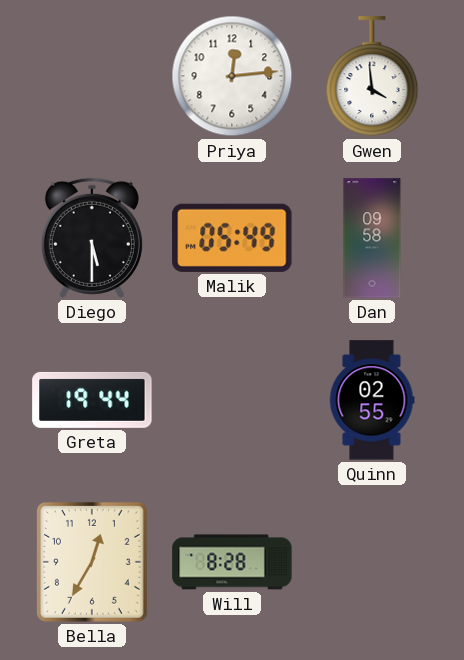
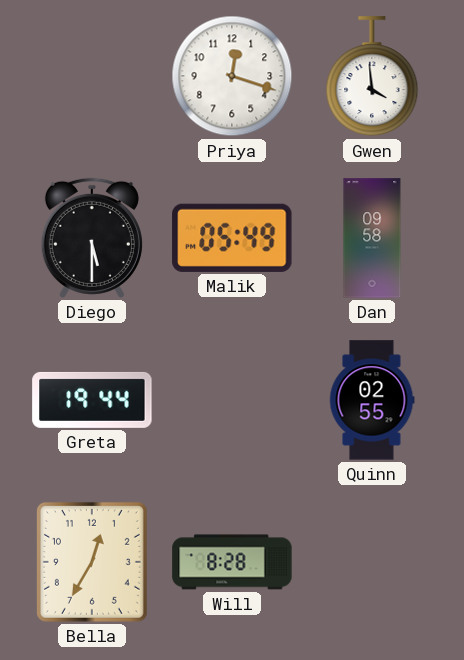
Priya: 12:14 -> 12:18 (232, 76)
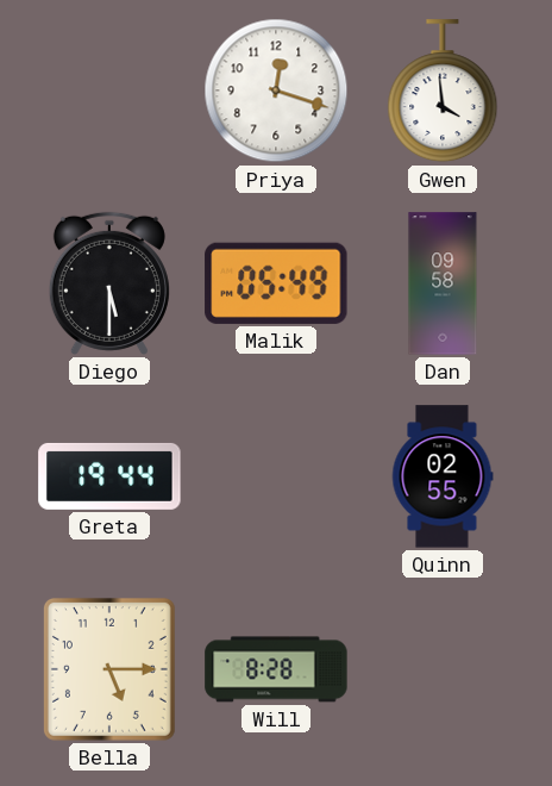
Bella: 12:35 -> 5:15 (109, 669)
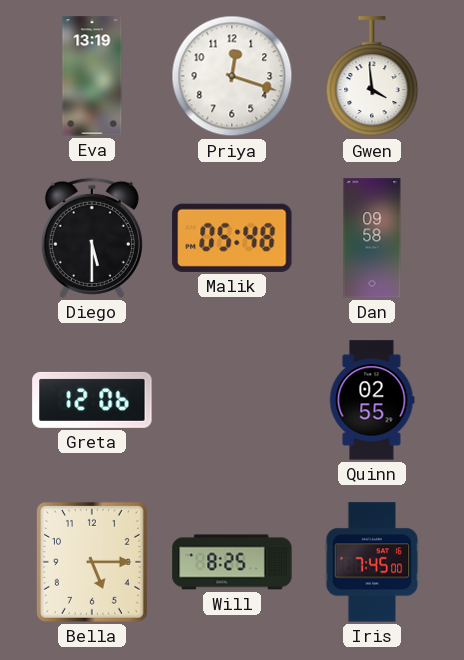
Eva: none -> 13:19 (92, 76)
Malik: 05:49 -> 05:48 (232, 238)
Greta: 19:44 -> 12:06 (92, 400)
Will: 8:28 -> 8:25 (232, 562)
Iris: none -> 7:45 (372, 562)
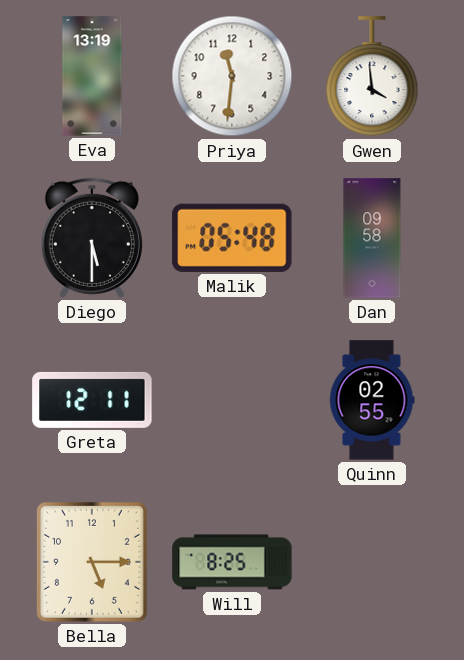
Priya: 12:18 -> 11:31 (232, 76)
Greta: 12:06 -> 12:11 (92, 400)
Iris: 7:45 -> none (372, 562)
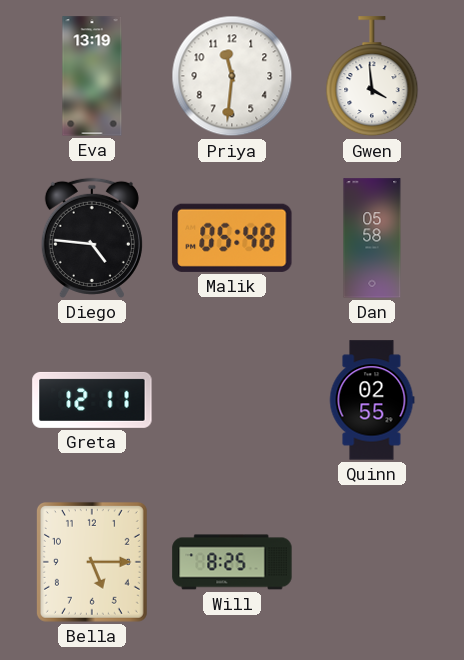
Diego: 5:30 -> 4:46 (92, 238)
Dan: 09:58 -> 05:58 (372, 238)
